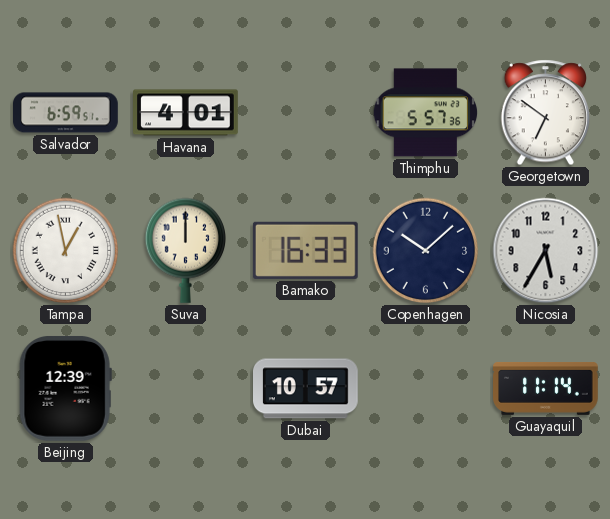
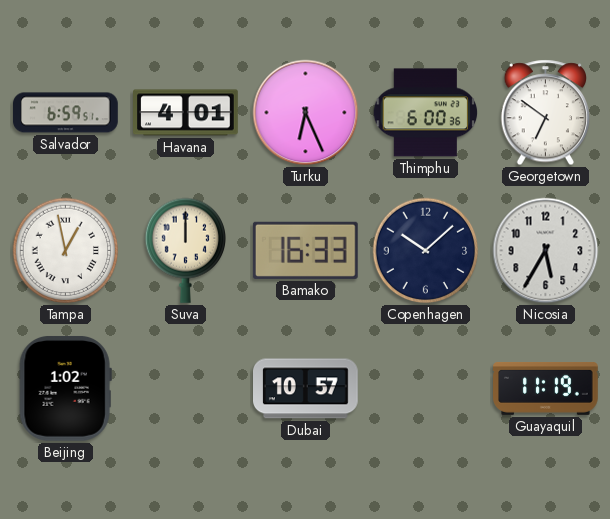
Turku: none -> 6:26 (306, 113)
Thimphu: 5:57 -> 6:00 (426, 113)
Beijing: 12:39 -> 1:02 (65, 388)
Guayaquil: 11:14 -> 11:19 (546, 388)
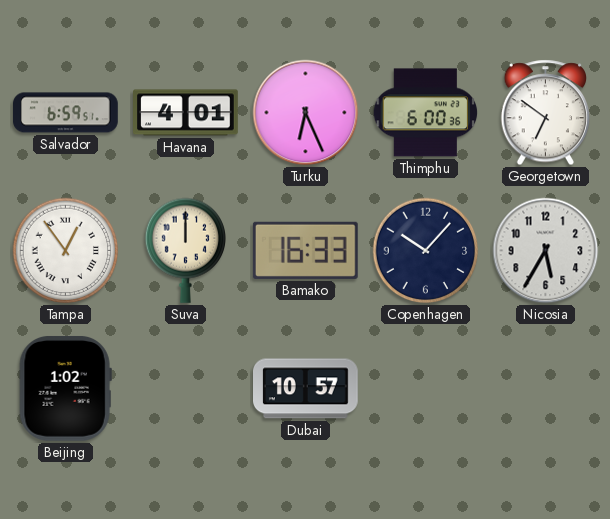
Tampa: 12:58 -> 12:54 (66, 251)
Copenhagen: 10:08 -> 10:07 (426, 251)
Guayaquil: 11:19 -> none (546, 388)
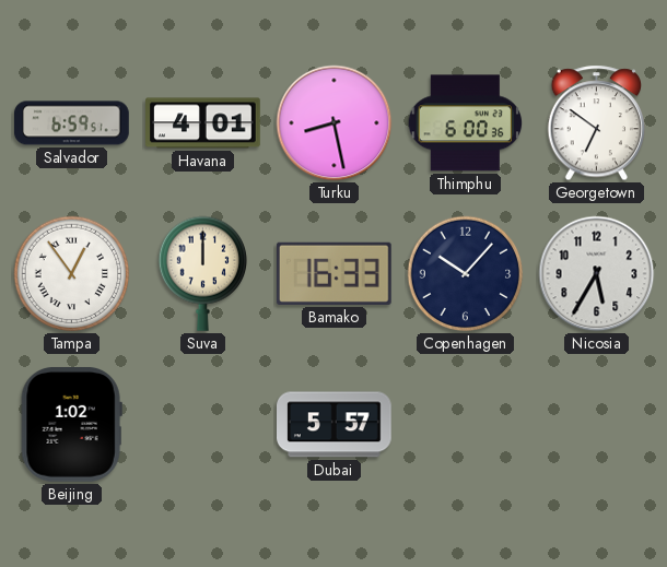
Turku: 6:26 -> 8:28 (335, 123)
Dubai: 10:57 -> 5:57 (335, 425)
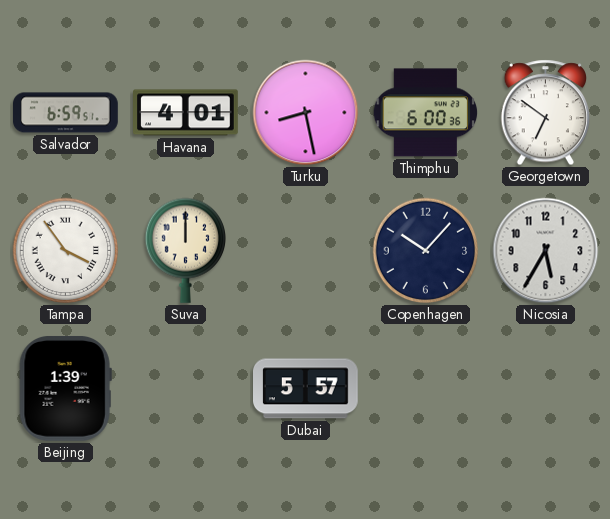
Tampa: 12:54 -> 3:54 (66, 251)
Bamako: 16:33 -> none (333, 273)
Beijing: 1:02 -> 1:39 (65, 388)
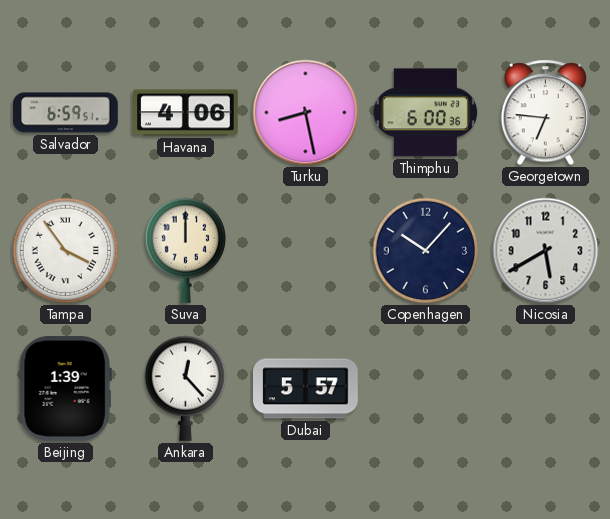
Havana: 4:01 -> 4:06 (186, 113)
Georgetown: 6:51 -> 6:46 (545, 113)
Nicosia: 5:35 -> 5:40 (546, 251)
Ankara: none -> 12:23 (185, 388)
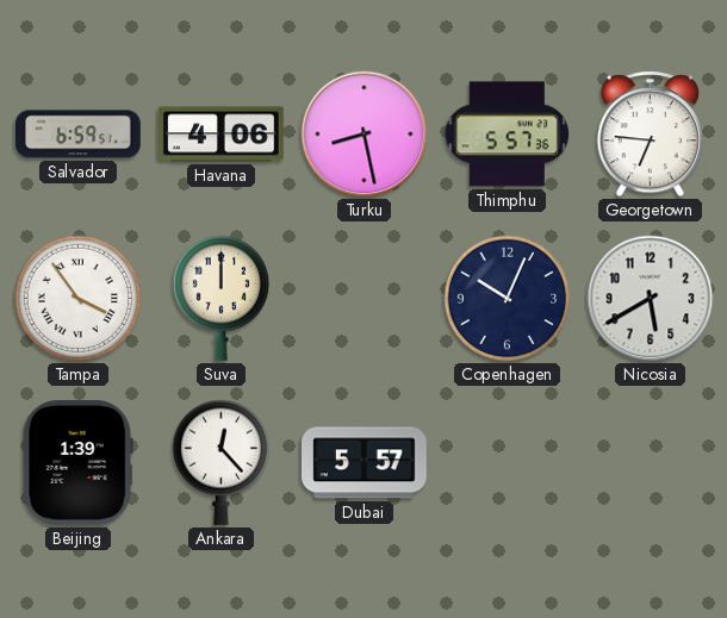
Thimphu: 6:00 -> 5:57 (508, 135)
Copenhagen: 10:07 -> 10:04 (508, 299)
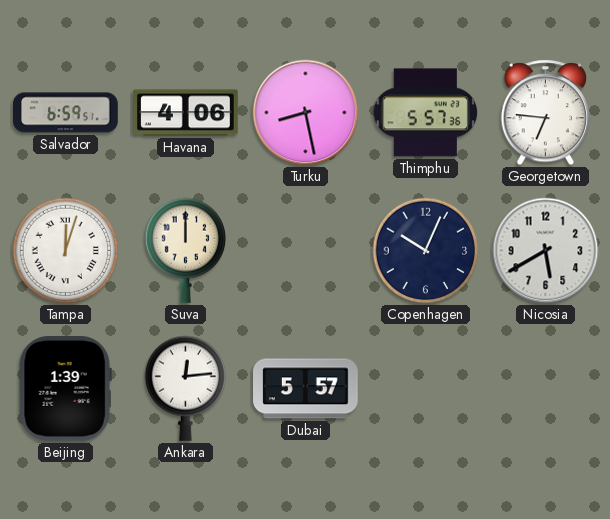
Tampa: 3:54 -> 12:03 (66, 251)
Ankara: 12:23 -> 12:14 (185, 388)
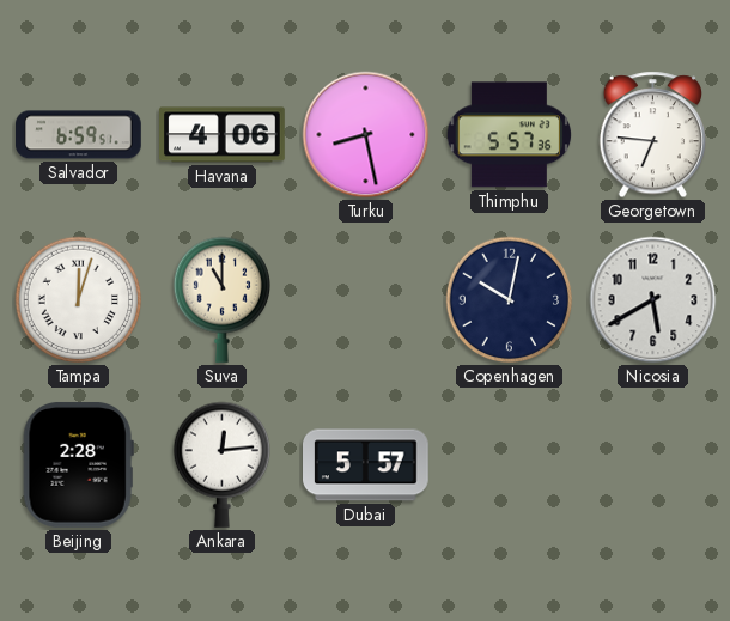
Suva: 12:00 -> 11:00 (221, 299)
Copenhagen: 10:04 -> 10:02 (510, 300)
Beijing: 1:39 -> 2:28 (78, 464)
